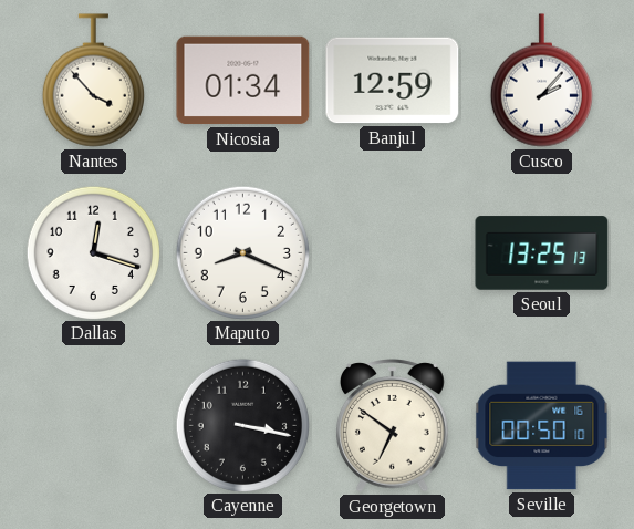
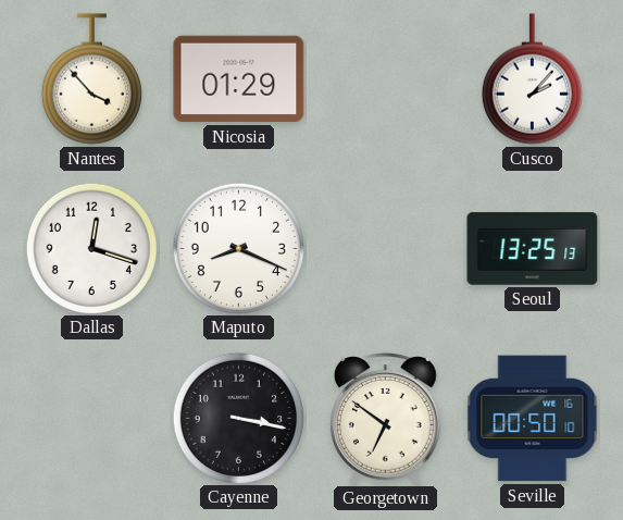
Nicosia: 01:34 -> 01:29 (239, 79)
Banjul: 12:59 -> none (393, 81)
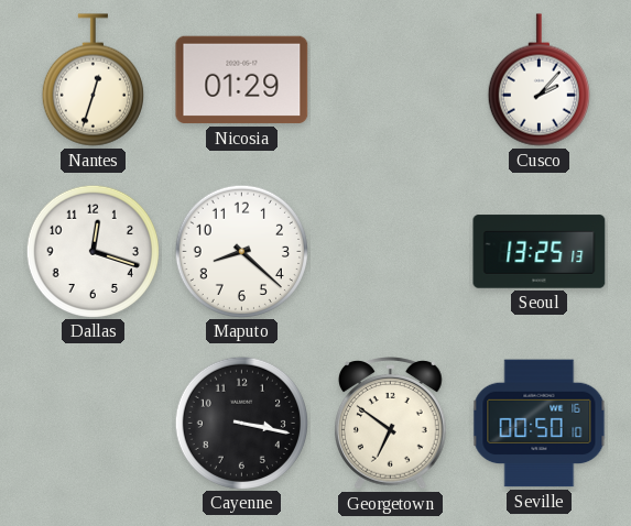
Nantes: 3:53 -> 12:33 (93, 80)
Maputo: 8:19 -> 8:22 (241, 251)
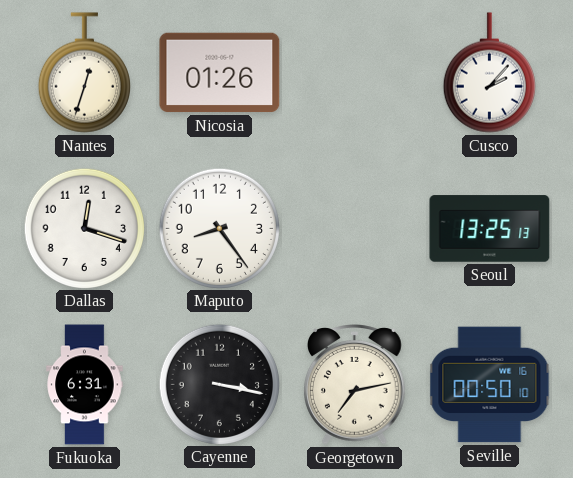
Nicosia: 01:29 -> 01:26 (220, 73)
Maputo: 8:22 -> 8:24 (219, 228)
Fukuoka: none -> 6:31 (85, 385)
Georgetown: 6:51 -> 7:13 (355, 385)
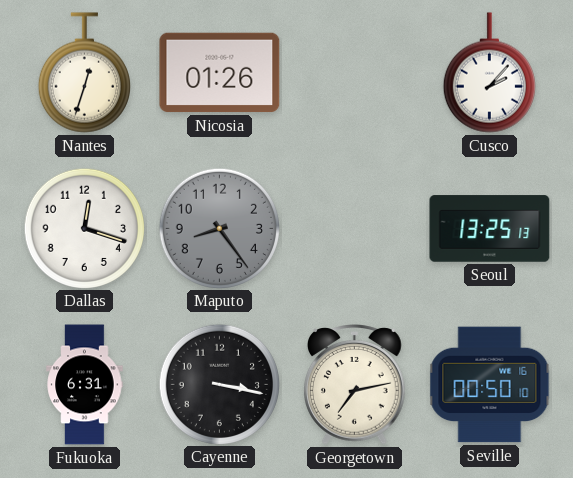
Maputo dial: white -> grey (219, 228)
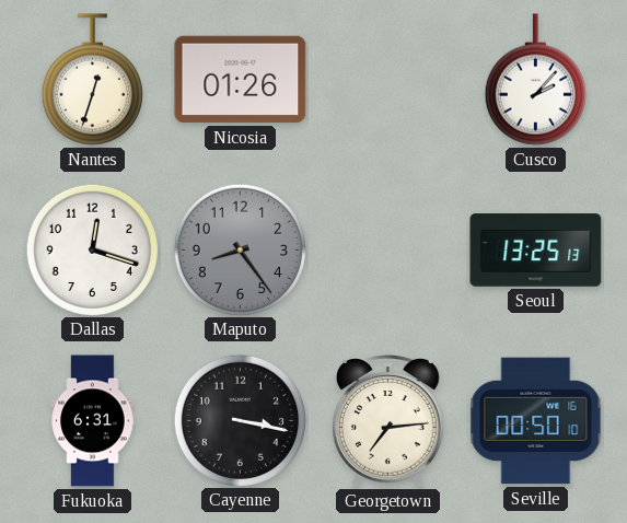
Georgetown: 7:13 -> 7:14 (388, 421)
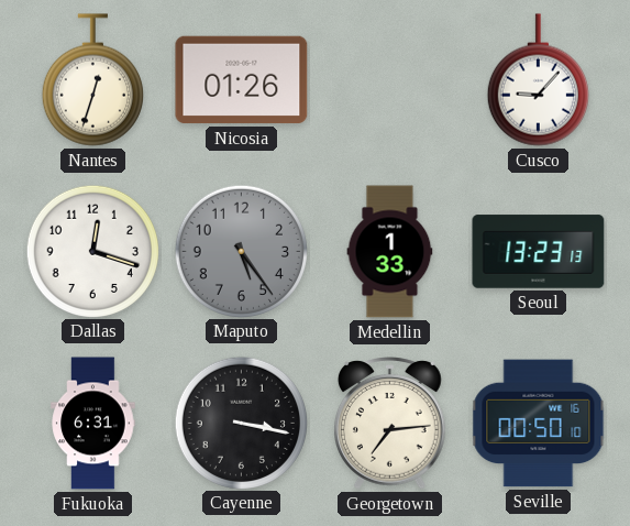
Cusco: 2:07 -> 9:07 (538, 80)
Maputo: 8:24 -> 5:24 (241, 251)
Medellin: none -> 1:33 (390, 252)
Seoul: 13:25 -> 13:23 (539, 252)
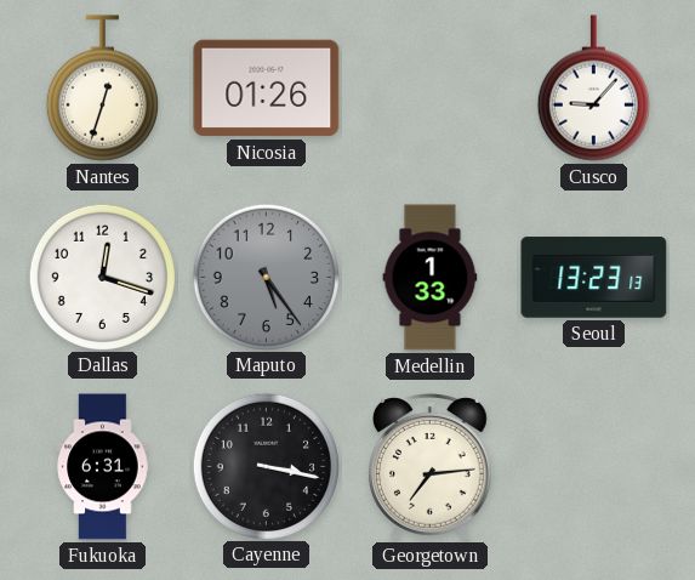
Seville: 00:50 -> none (539, 424)
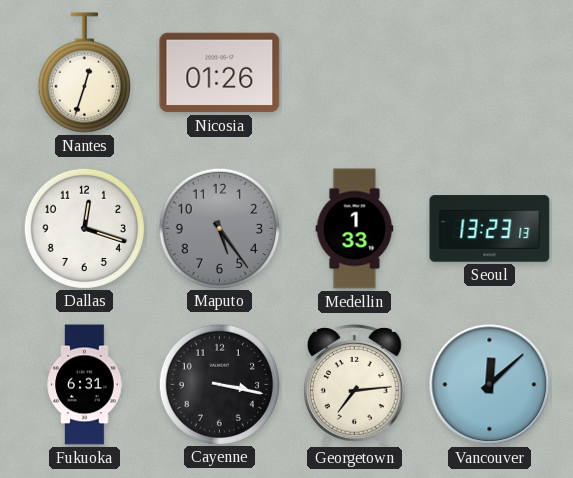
Cusco: 9:07 -> none (593, 89)
Vancouver: none -> 12:08 (490, 385)
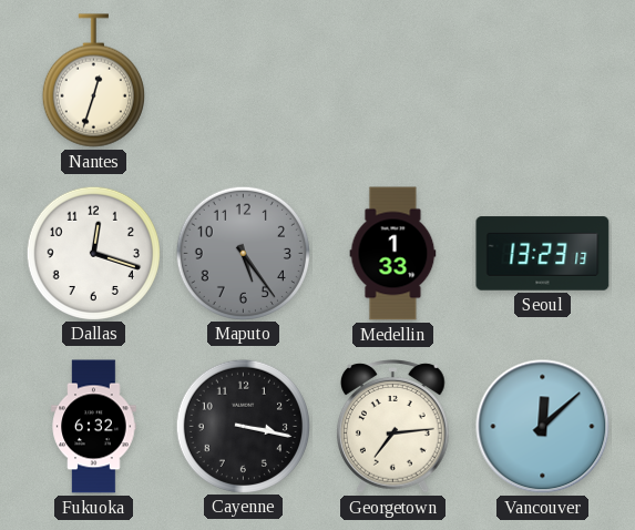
Nicosia: 01:26 -> none (220, 73)
Fukuoka: 6:31 -> 6:32 (94, 427)
